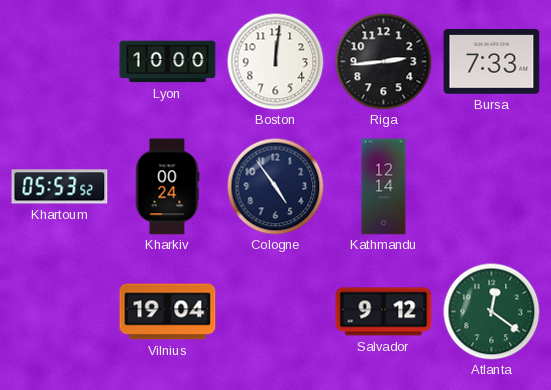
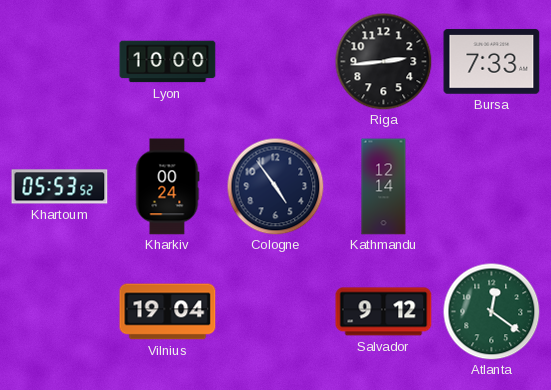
Boston: 12:01 -> none (275, 61)
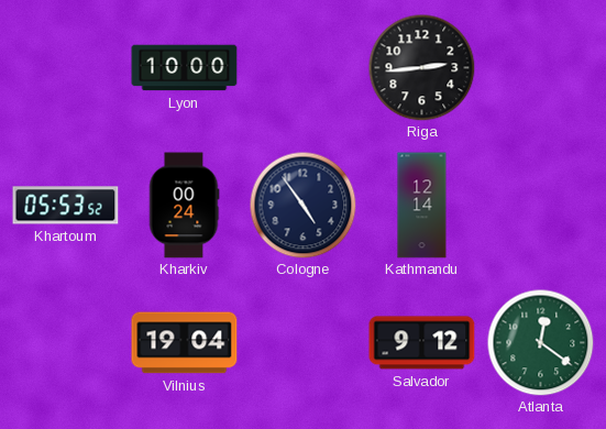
Bursa: 7:33 -> none (492, 62)
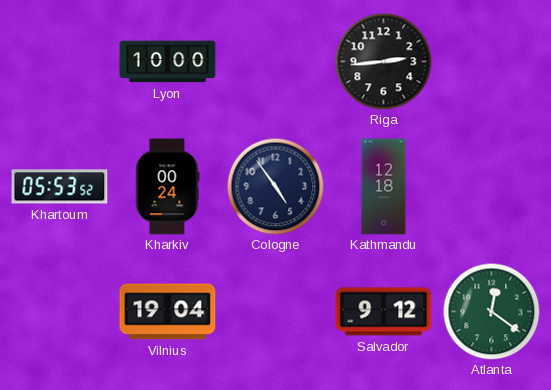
Kathmandu: 12:14 -> 12:18 (384, 187)
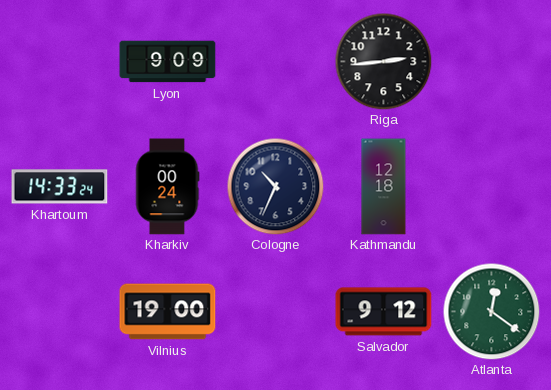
Lyon: 10:00 -> 9:09 (168, 62)
Khartoum: 05:53 -> 14:33 (60, 187)
Cologne: 4:54 -> 10:34 (275, 186)
Vilnius: 19:04 -> 19:00 (168, 312)
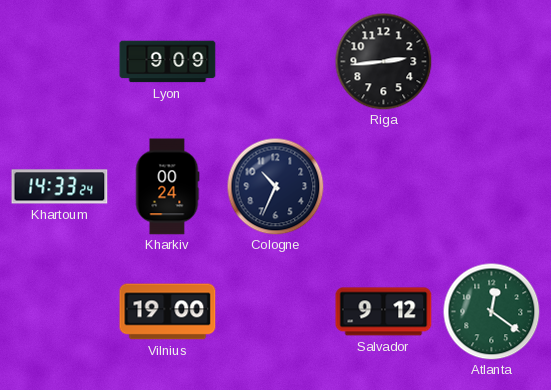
Kathmandu: 12:18 -> none (384, 187)
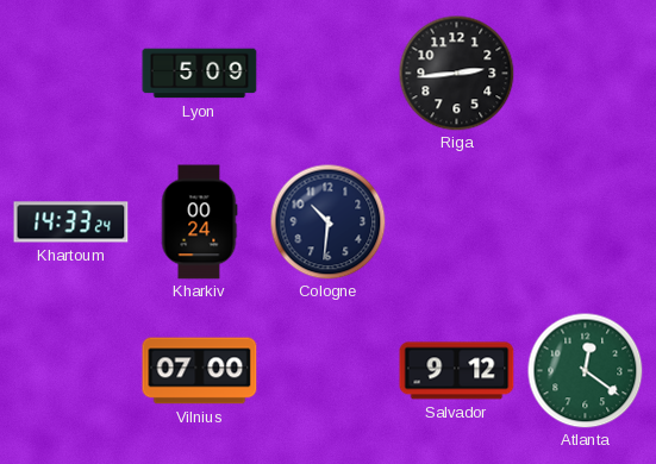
Lyon: 9:09 -> 5:09 (200, 74)
Cologne: 10:34 -> 10:31 (327, 221)
Vilnius: 19:00 -> 07:00 (200, 371)
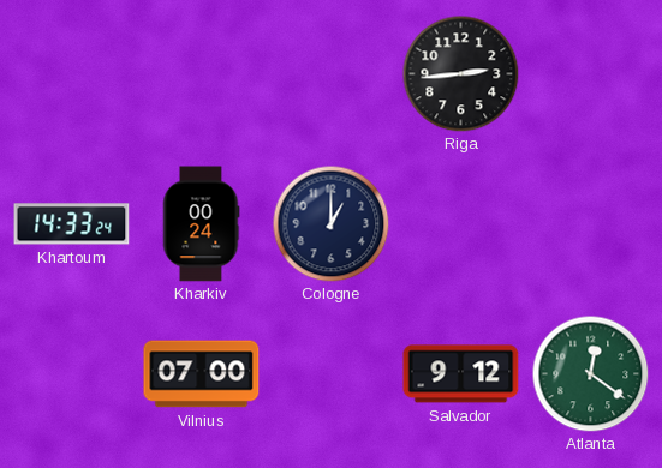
Lyon: 5:09 -> none (200, 74)
Cologne: 10:31 -> 1:00 (330, 223)
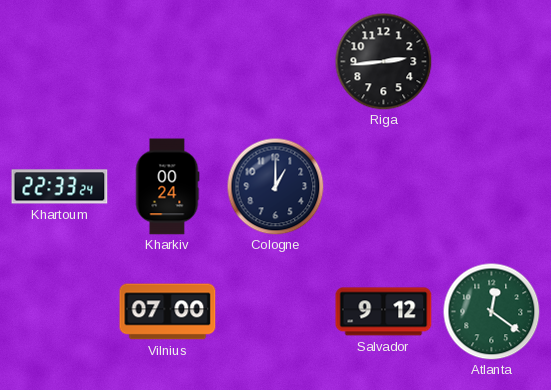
Khartoum: 14:33 -> 22:33 (60, 187)
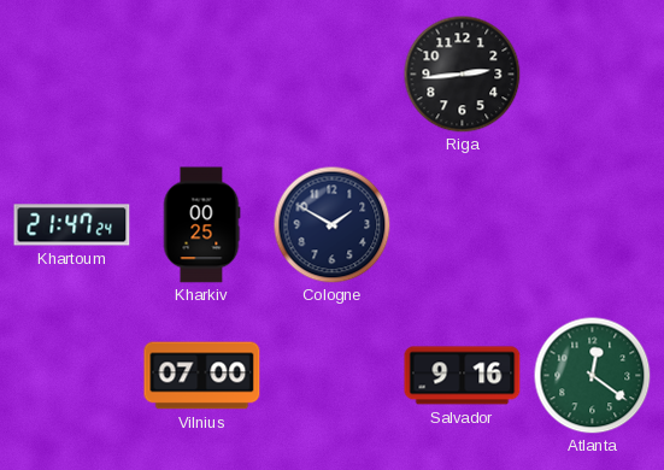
Khartoum: 22:33 -> 21:47 (72, 225)
Kharkiv: 00:24 -> 00:25 (201, 225)
Cologne: 1:00 -> 1:50 (331, 224)
Salvador: 9:12 -> 9:16 (463, 376)
